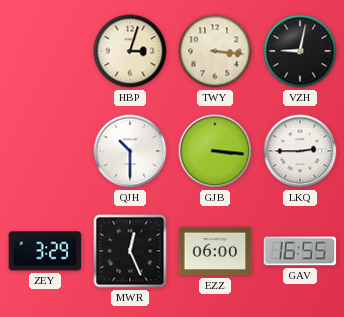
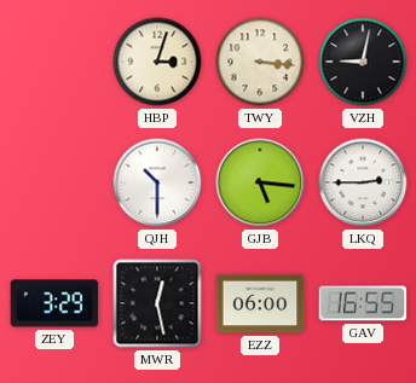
GJB: 3:16 -> 5:16 (260, 182)
MWR: 12:26 -> 12:28 (157, 303)
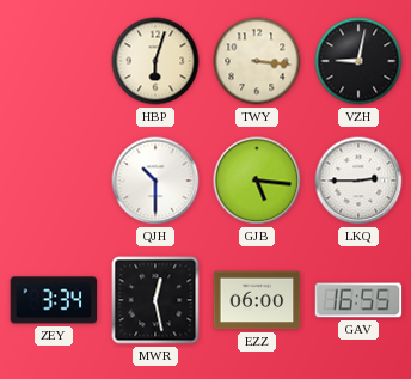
HBP: 3:03 -> 6:03 (155, 61)
ZEY: 3:29 -> 3:34 (54, 300)
